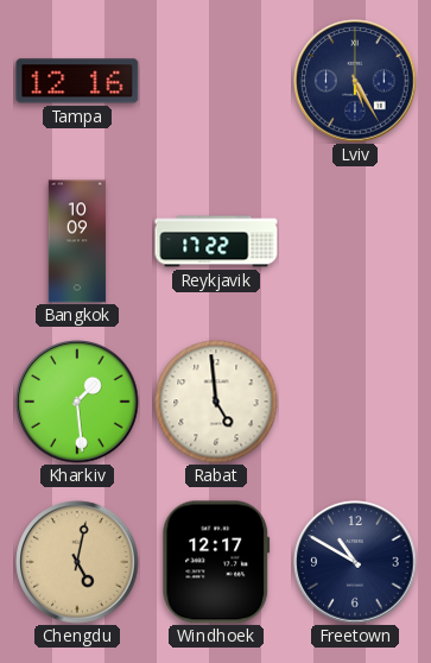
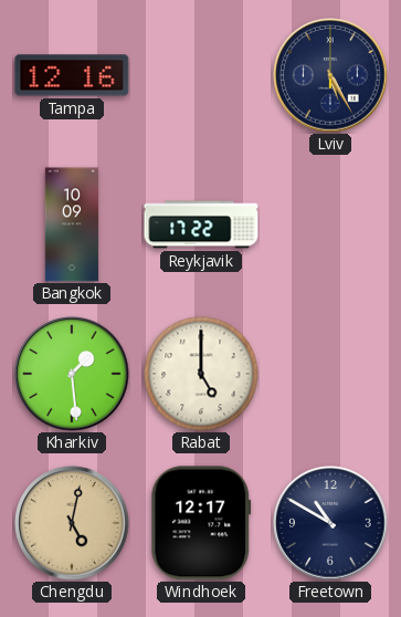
Rabat: 4:59 -> 5:00 (201, 374)
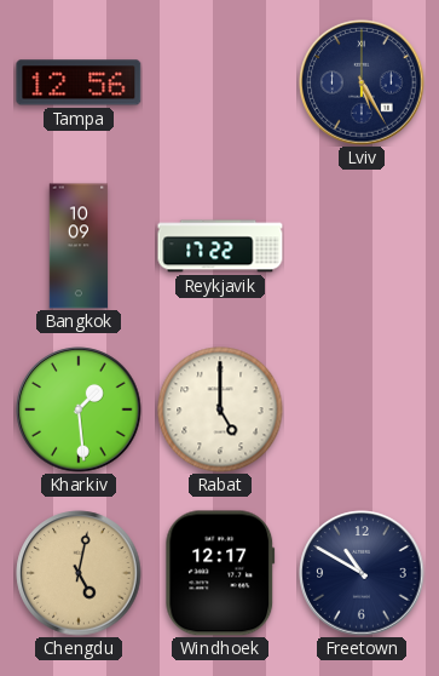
Tampa: 12:16 -> 12:56 (79, 82)
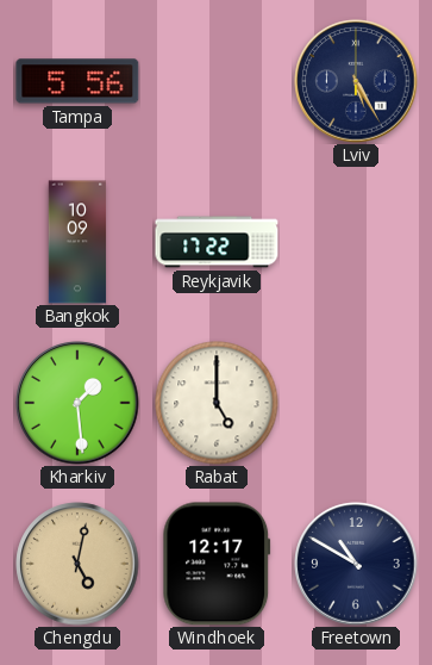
Tampa: 12:56 -> 5:56 (77, 81)
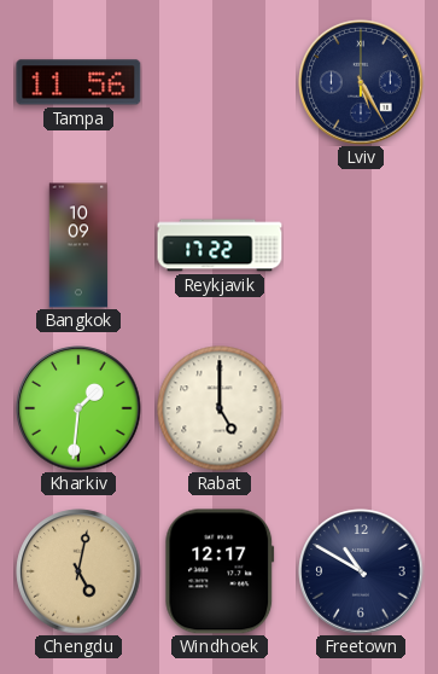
Tampa: 5:56 -> 11:56 (78, 82)
Kharkiv: 1:29 -> 1:31 (78, 408)
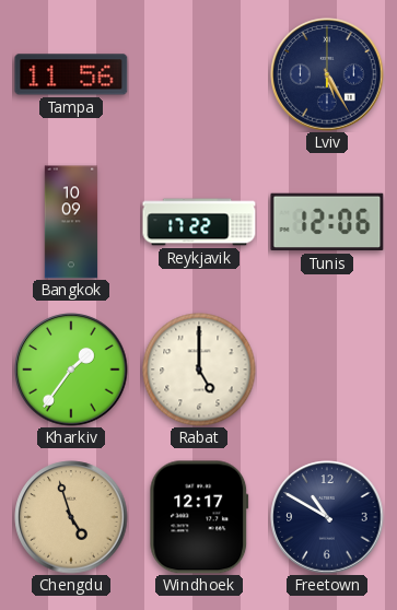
Tunis: none -> 12:06 (327, 222)
Kharkiv: 1:31 -> 1:36 (71, 369)
Chengdu: 5:02 -> 4:57 (71, 517)
